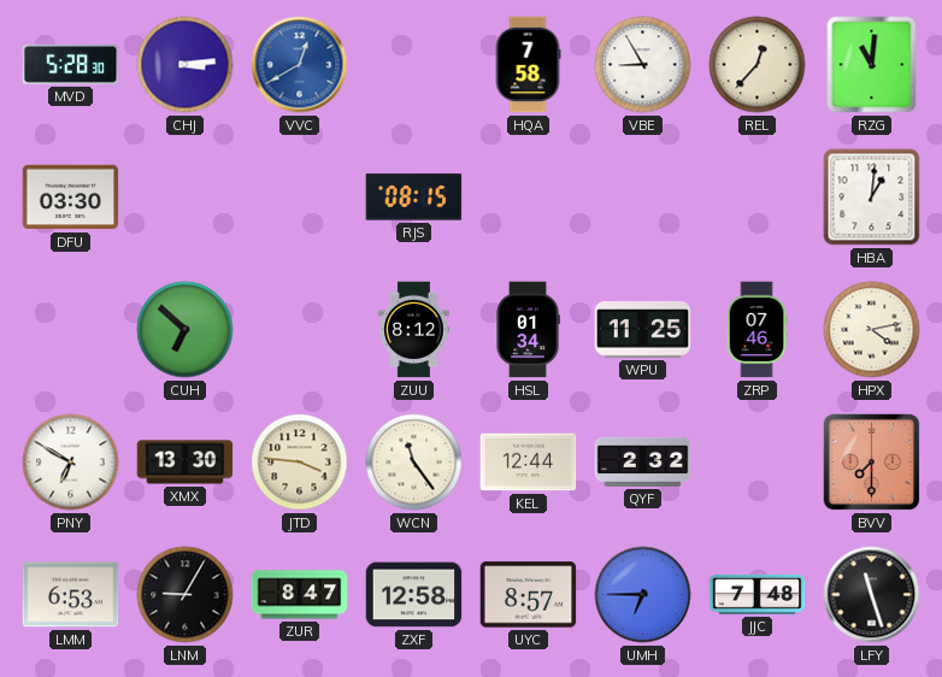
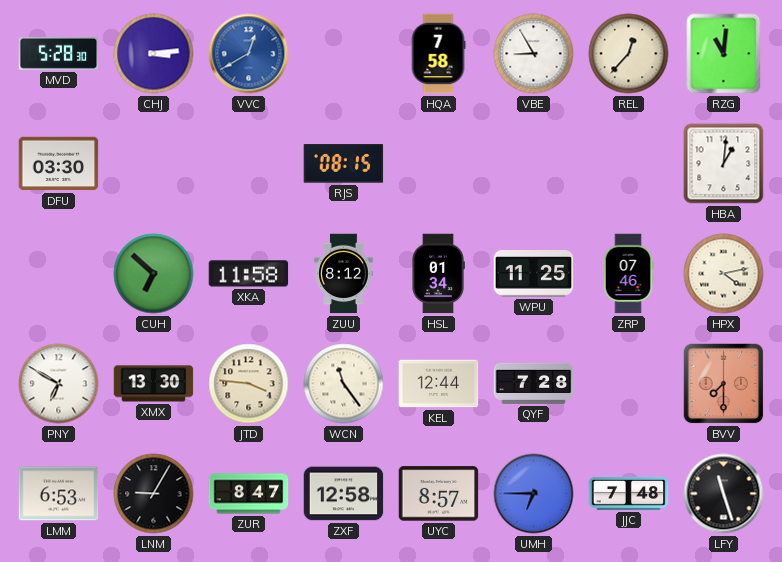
XKA: none -> 11:58 (249, 274)
QYF: 2:32 -> 7:28 (534, 383)
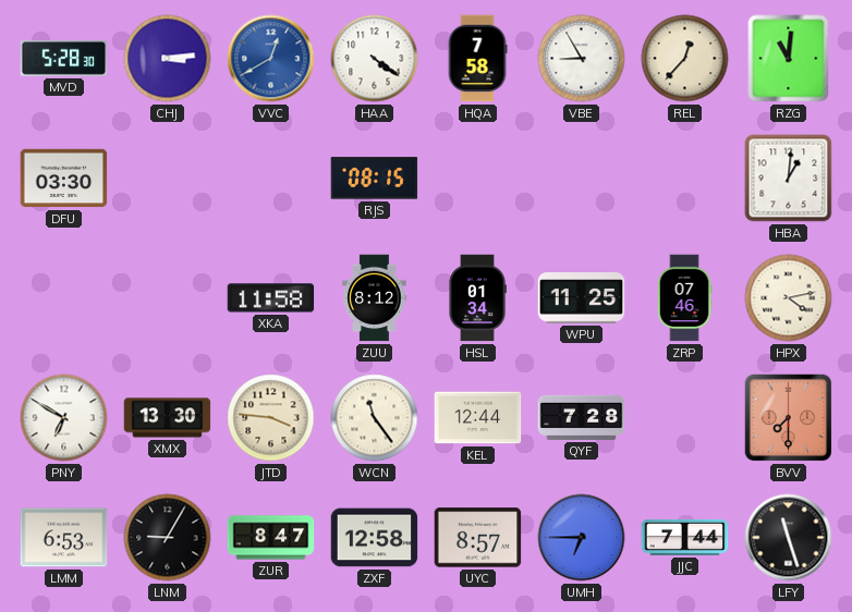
HAA: none -> 4:21 (375, 59)
CUH: 6:52 -> none (154, 274)
JJC: 7:48 -> 7:44 (685, 537)
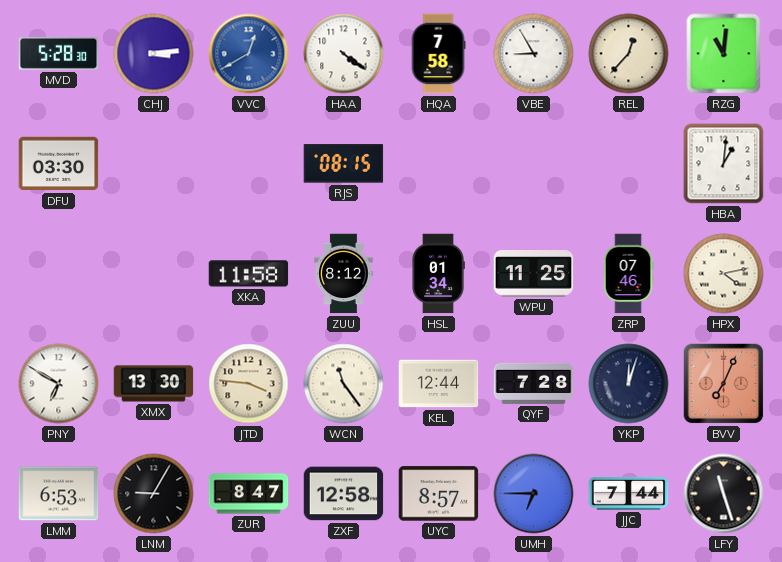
YKP: none -> 12:03 (629, 384)
BVV: 7:30 -> 7:04 (724, 384)
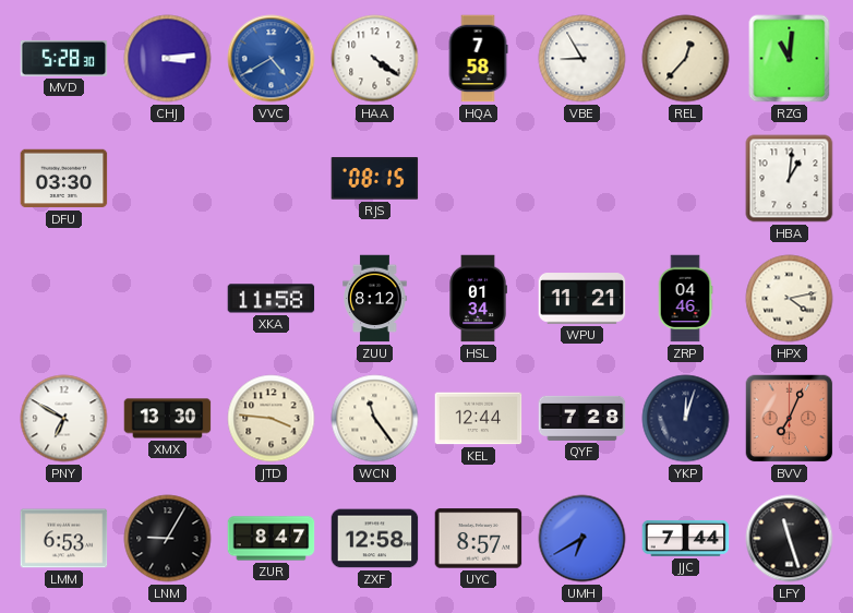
VVC: 12:40 -> 4:40 (272, 59)
WPU: 11:25 -> 11:21 (582, 299)
ZRP: 07:46 -> 04:46 (685, 299)
UMH: 6:45 -> 6:40 (582, 539)
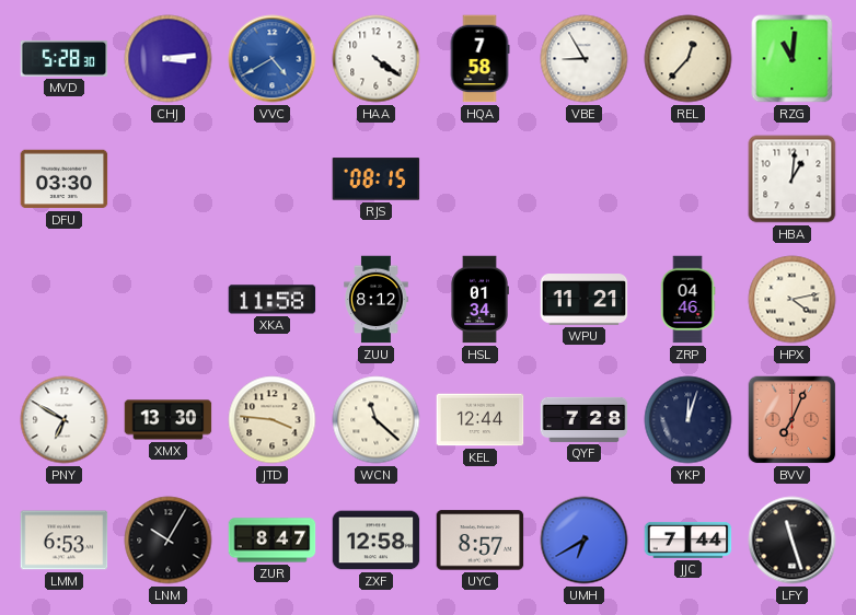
WCN: 11:24 -> 11:22 (377, 420)
LNM: 9:05 -> 10:05 (169, 541)
